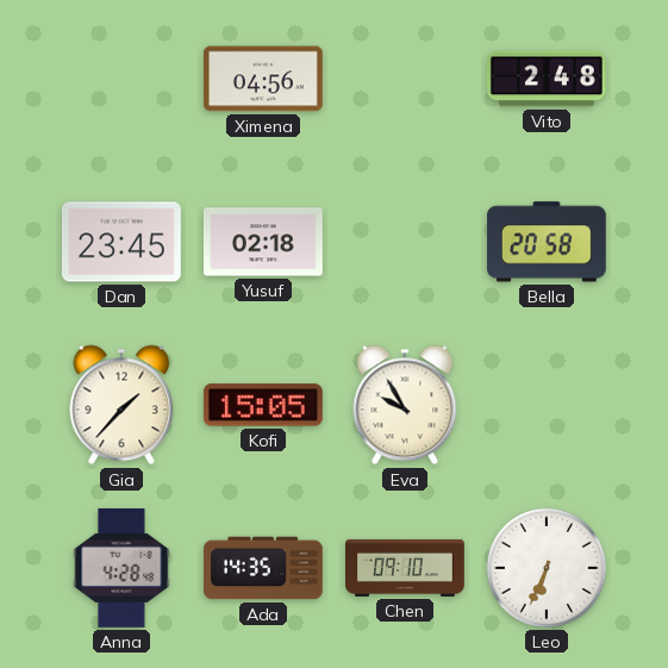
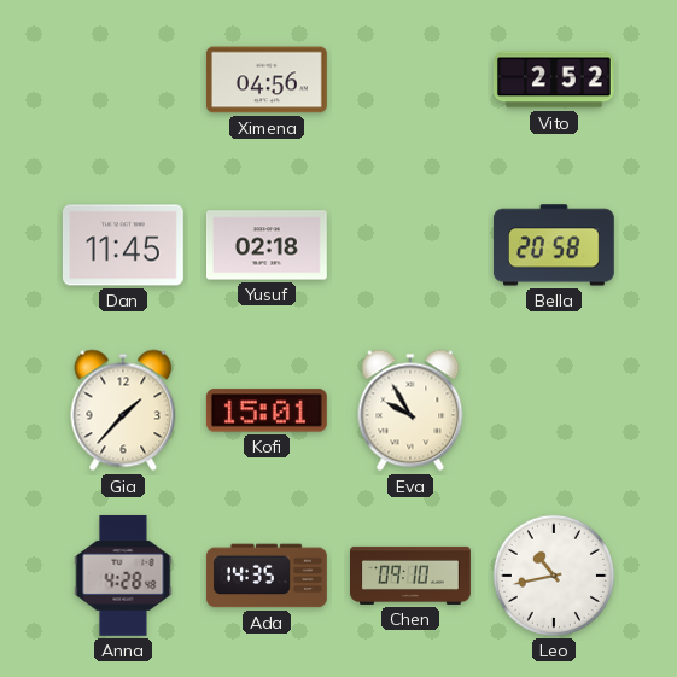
Vito: 2:48 -> 2:52 (554, 80)
Dan: 23:45 -> 11:45 (123, 245)
Kofi: 15:05 -> 15:01 (267, 410)
Leo: 6:34 -> 10:43 (554, 576)
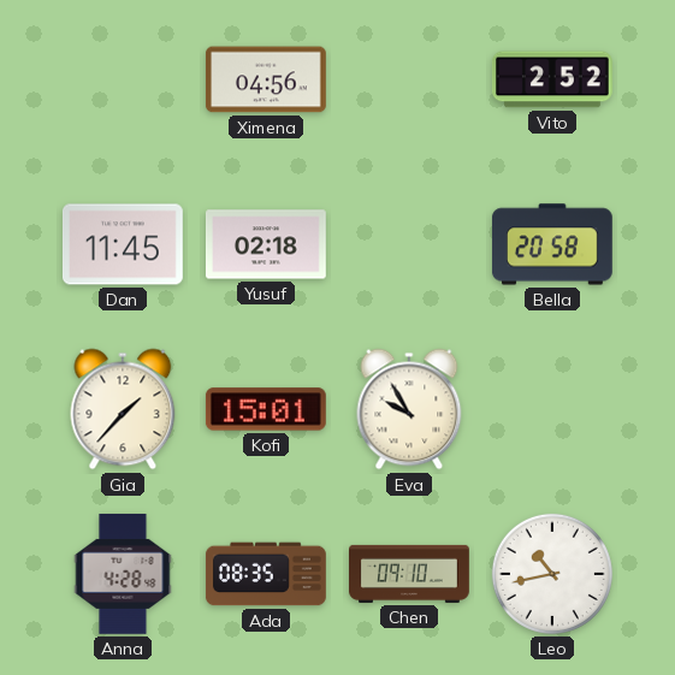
Ada: 14:35 -> 08:35 (266, 574)
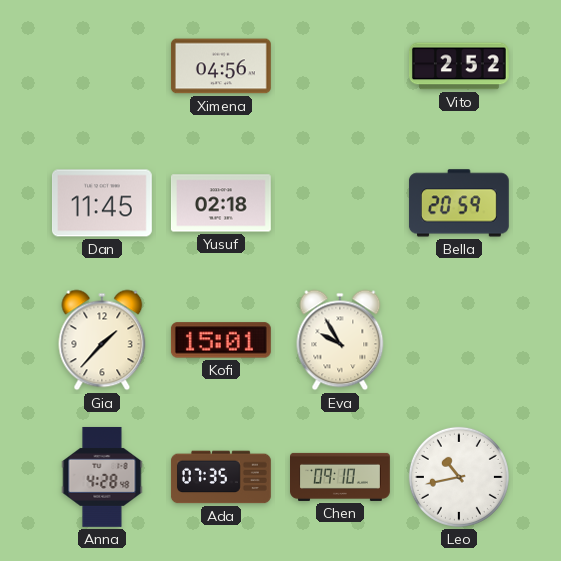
Bella: 20:58 -> 20:59 (459, 203)
Ada: 08:35 -> 07:35 (221, 477)
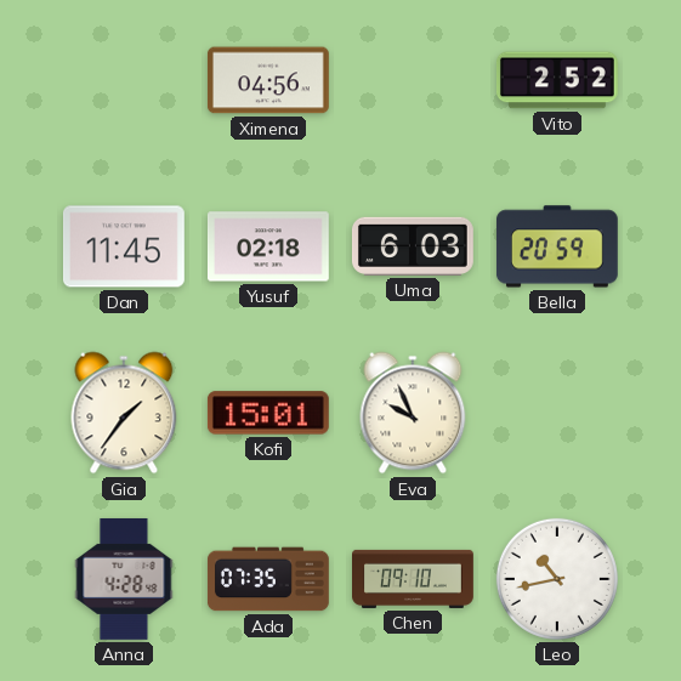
Uma: none -> 6:03 (413, 246)
Gia: 1:37 -> 1:36 (124, 413)
Eva: 9:55 -> 9:56 (413, 413)
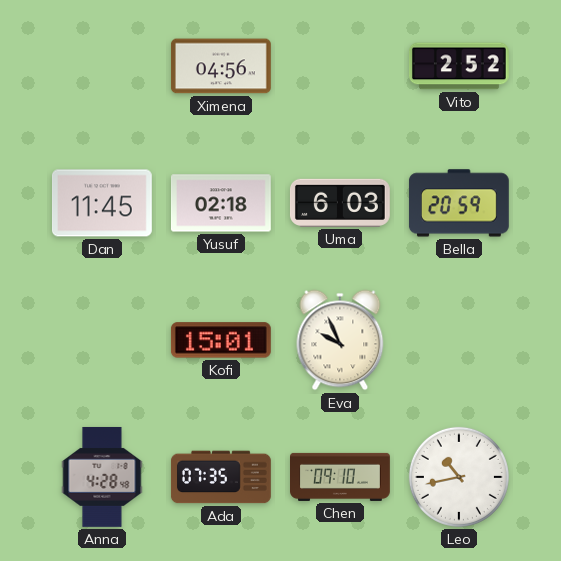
Gia: 1:36 -> none (124, 413)
